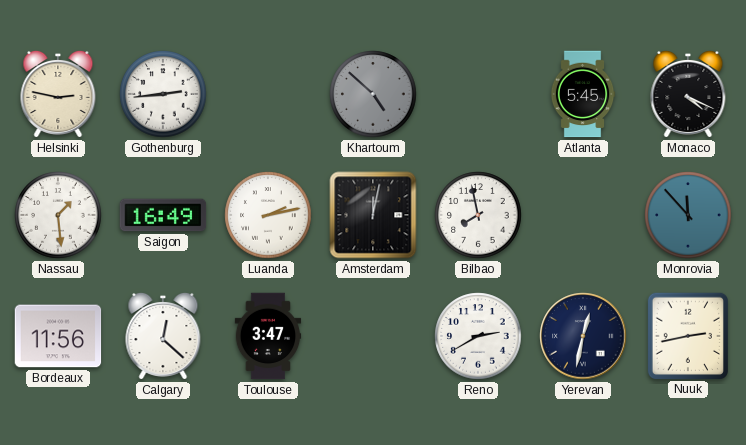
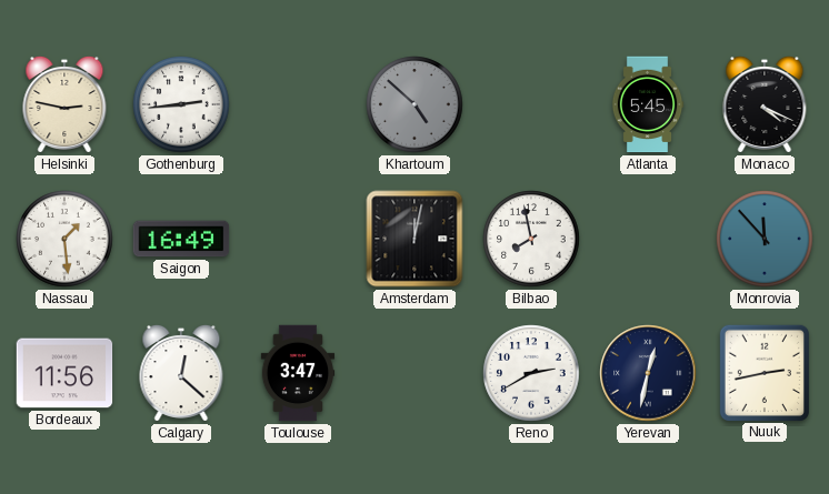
Luanda: 2:13 -> none (268, 215)
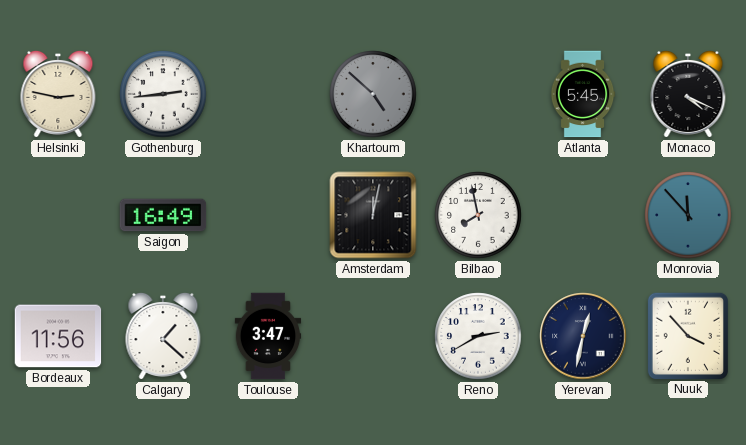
Nassau: 1:29 -> none (64, 239)
Calgary: 12:22 -> 1:22 (163, 336)
Nuuk: 2:43 -> 3:53 (687, 335)
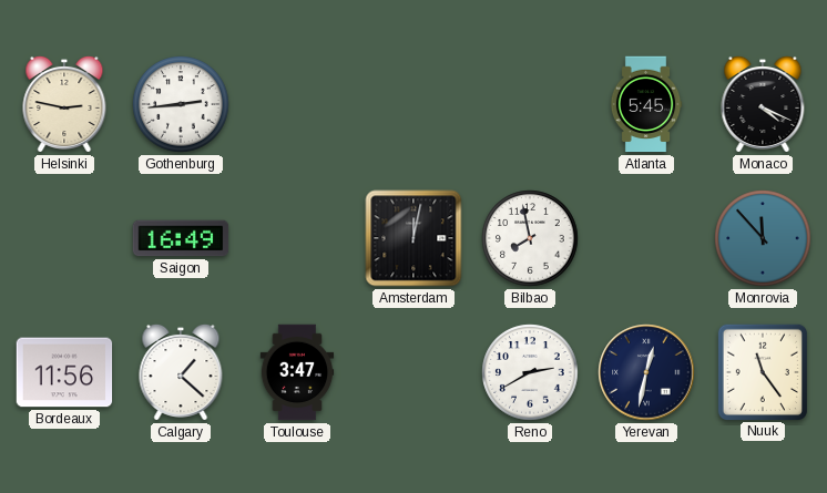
Khartoum: 4:52 -> none (373, 94)
Nuuk: 3:53 -> 11:24 (762, 371)
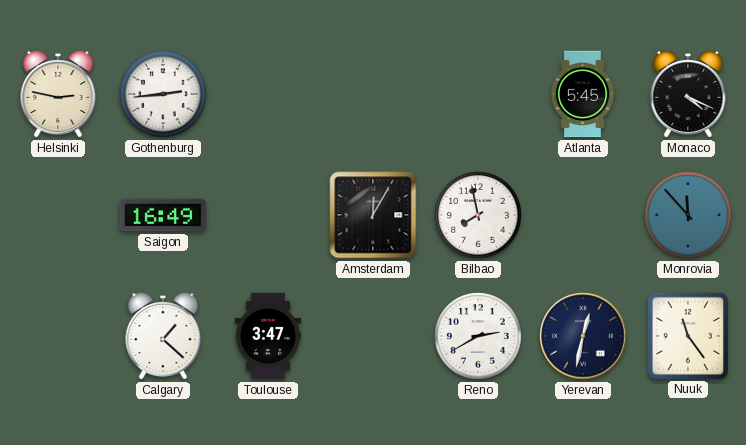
Amsterdam: 12:02 -> 12:05 (373, 215)
Bordeaux: 11:56 -> none (64, 372)
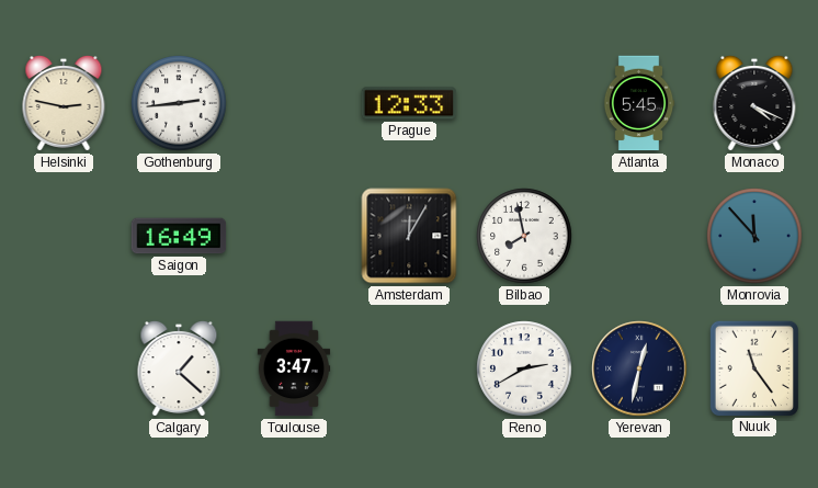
Prague: none -> 12:33 (409, 103)
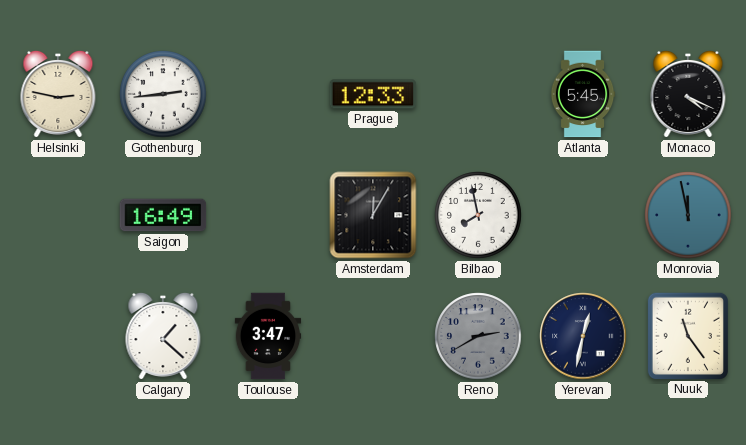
Monrovia: 11:53 -> 11:58 (688, 215)
Reno dial: white -> grey (478, 336)
